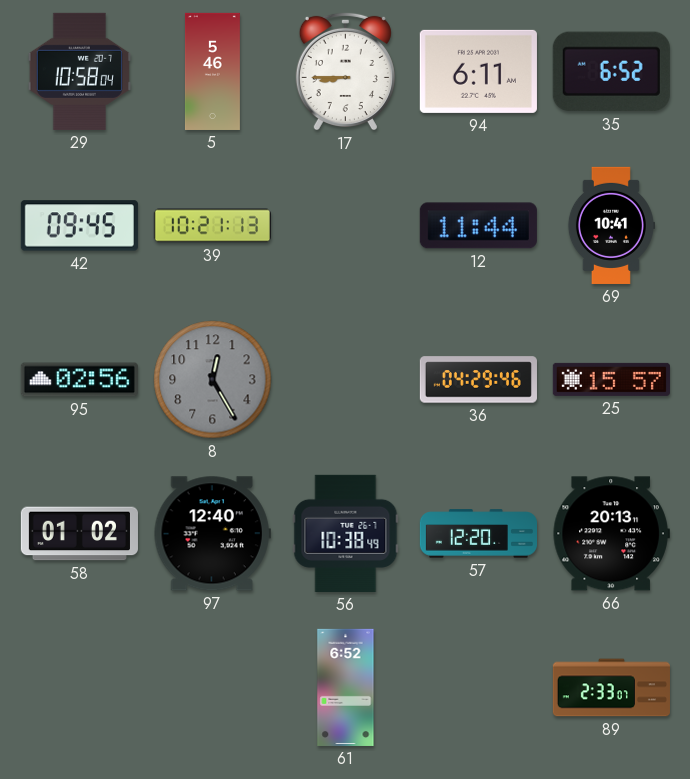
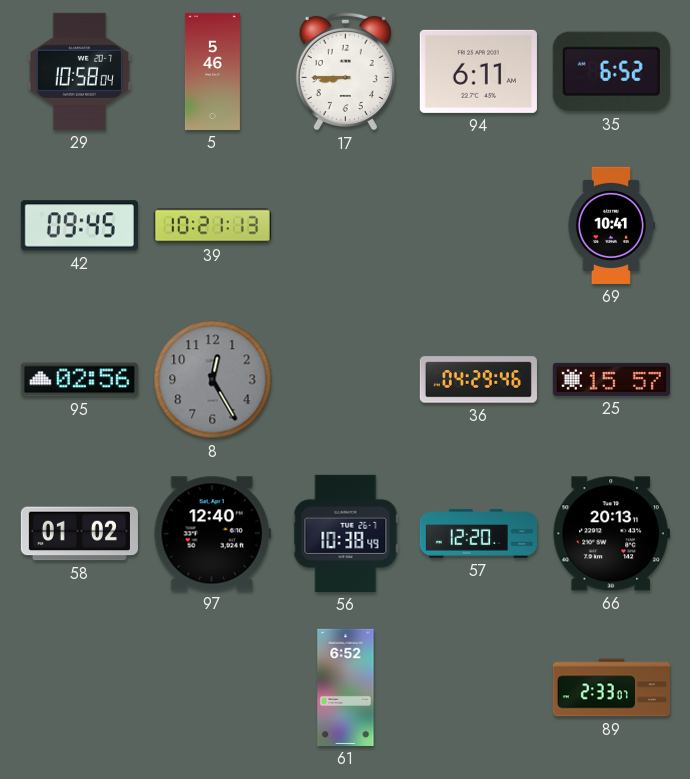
12: 11:44 -> none (478, 226)
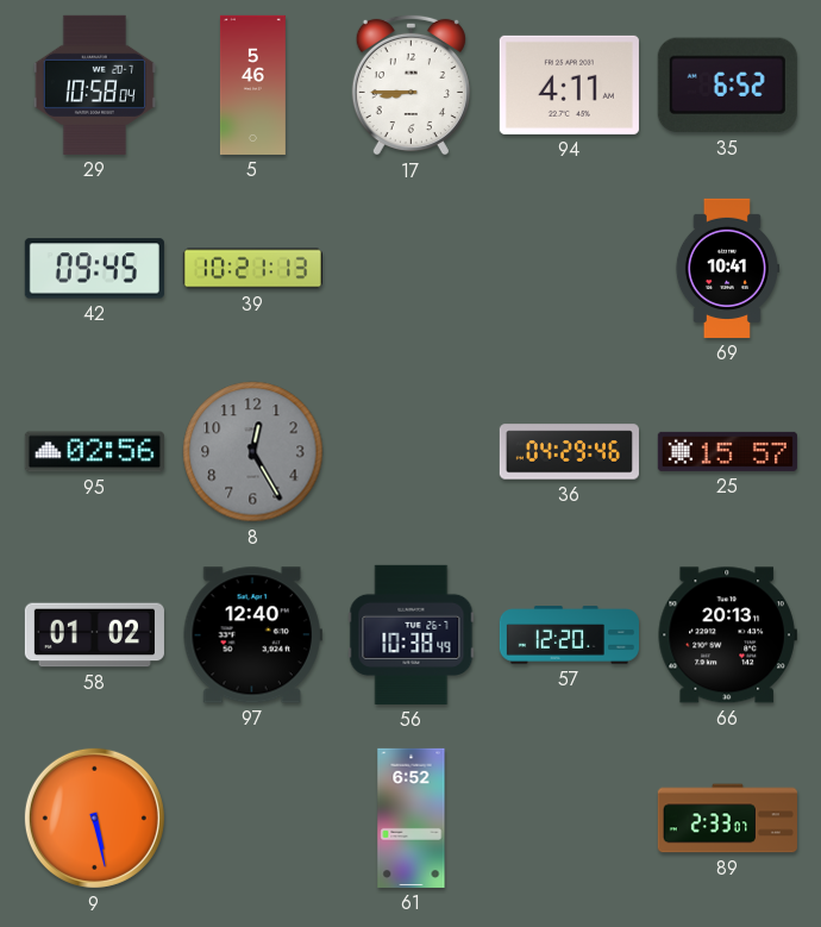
94: 6:11 -> 4:11 (569, 84)
9: none -> 5:28 (94, 818)
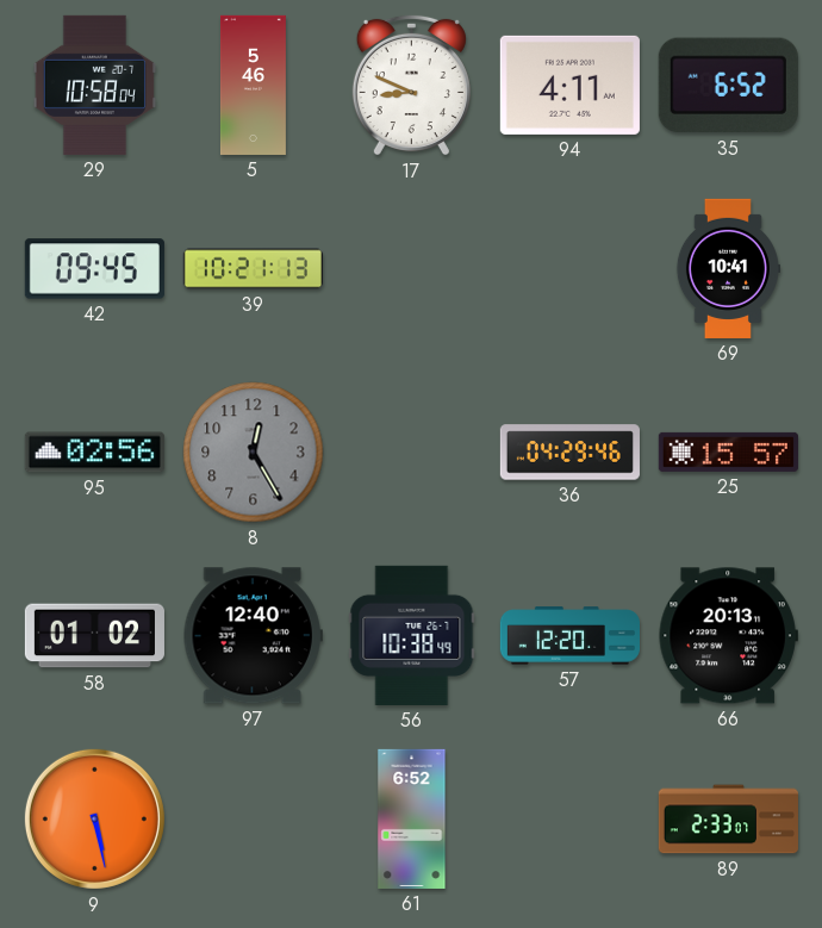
17: 8:45 -> 8:49 (411, 85)
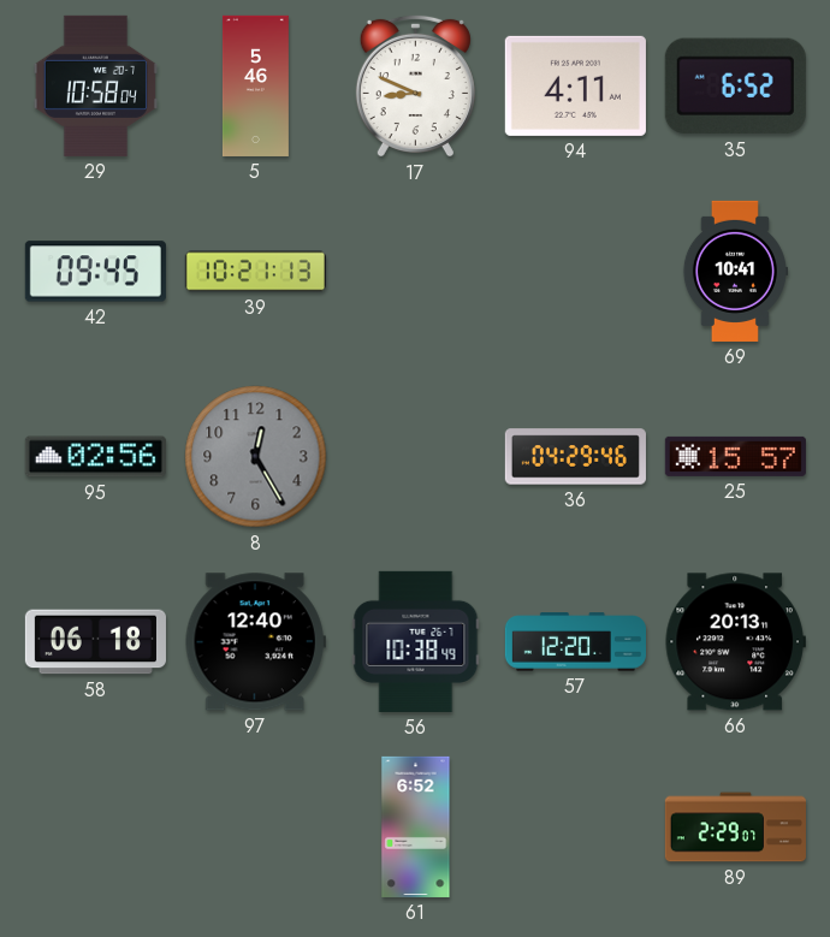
58: 01:02 -> 06:18 (95, 642)
9: 5:28 -> none (94, 818)
89: 2:33 -> 2:29 (735, 828)
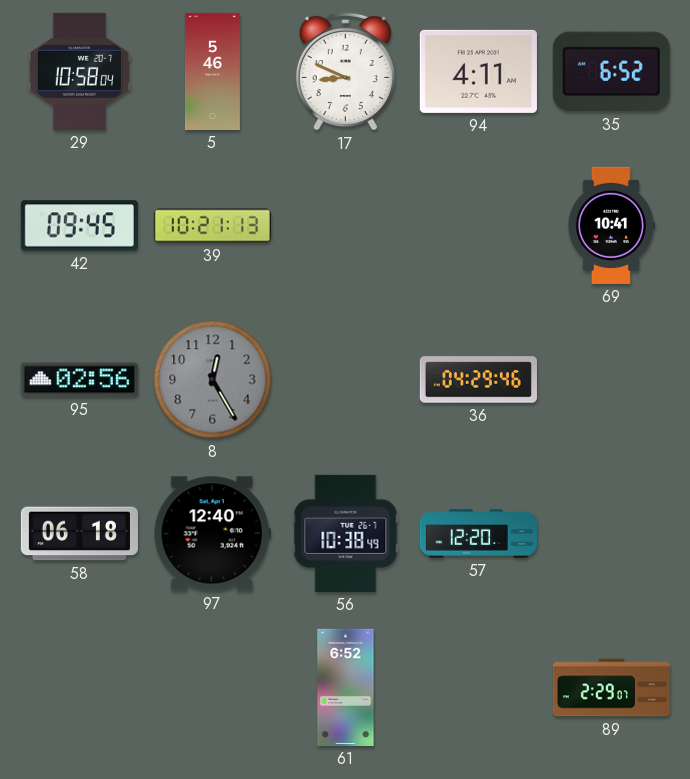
25: 15:57 -> none (735, 456)
66: 20:13 -> none (735, 642)
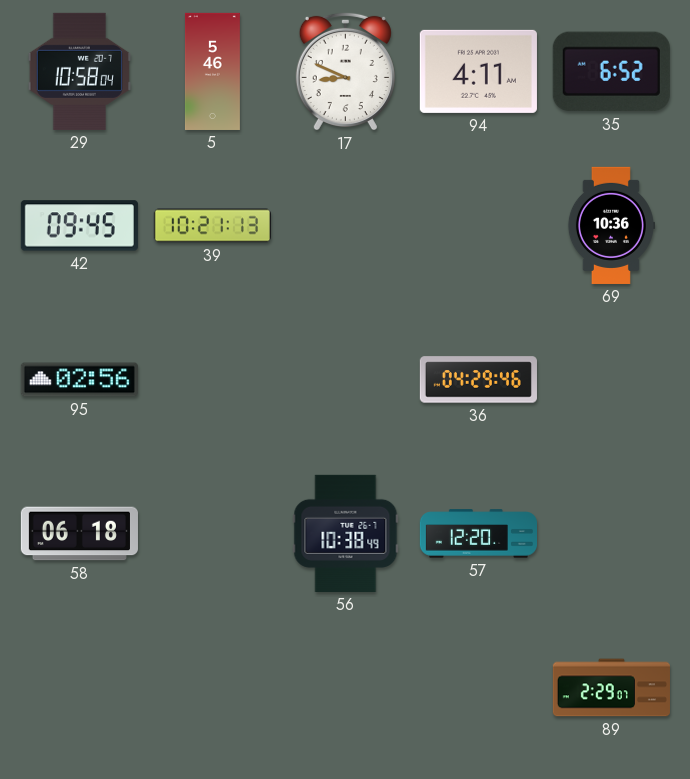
69: 10:41 -> 10:36 (611, 225)
8: 12:25 -> none (213, 380)
97: 12:40 -> none (212, 534)
61: 6:52 -> none (346, 687)
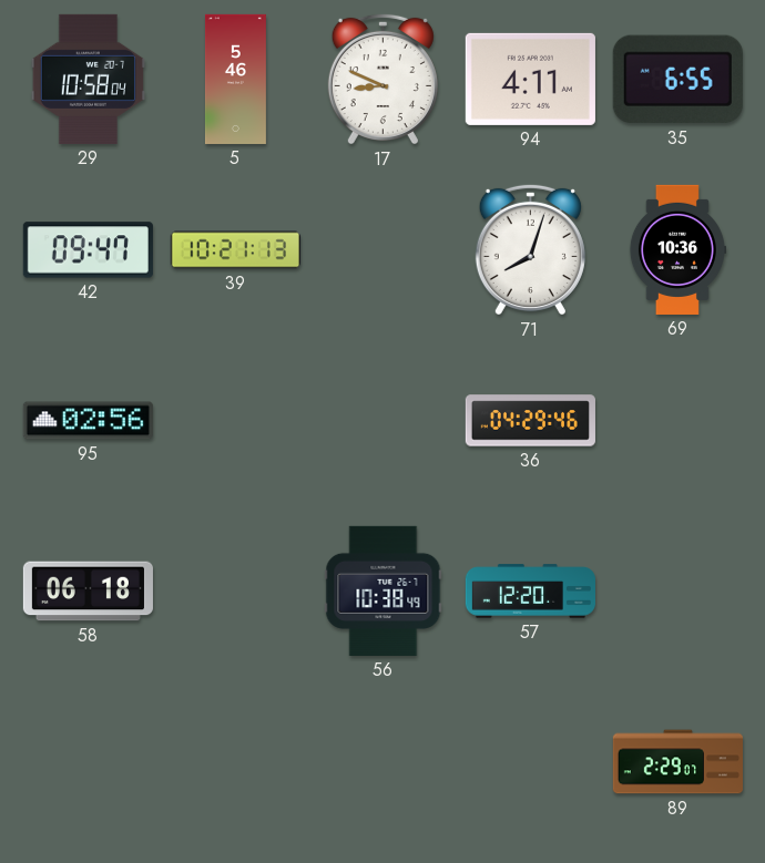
35: 6:52 -> 6:55 (677, 80)
42: 09:45 -> 09:47 (88, 250)
71: none -> 8:03 (530, 249)
